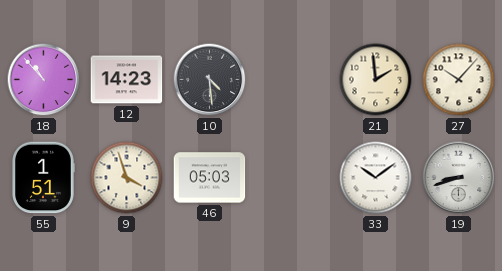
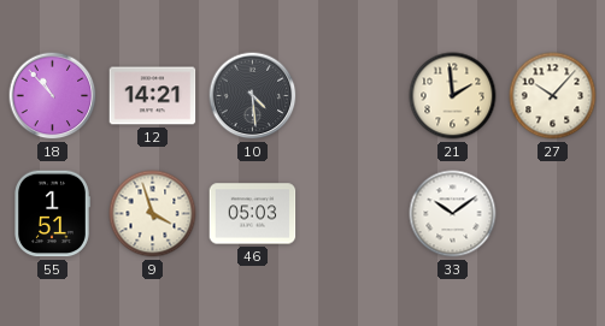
12: 14:23 -> 14:21 (153, 96)
19: 8:42 -> none (459, 178)
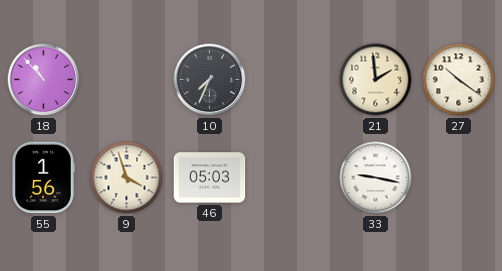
12: 14:21 -> none (153, 96)
10: 4:29 -> 7:34 (210, 80)
27: 10:07 -> 10:21 (459, 80)
55: 1:51 -> 1:56 (43, 178)
33: 10:09 -> 9:17 (376, 178)
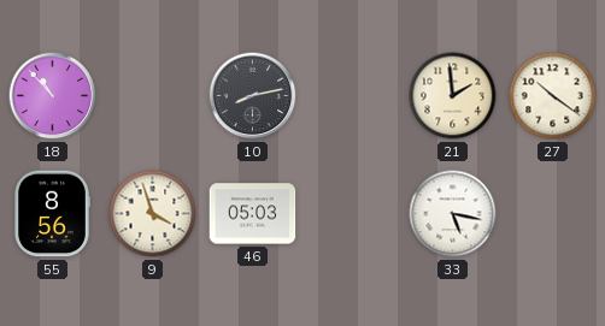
10: 7:34 -> 8:13 (253, 96)
55: 1:56 -> 8:56 (52, 214)
33: 9:17 -> 5:17 (453, 214)
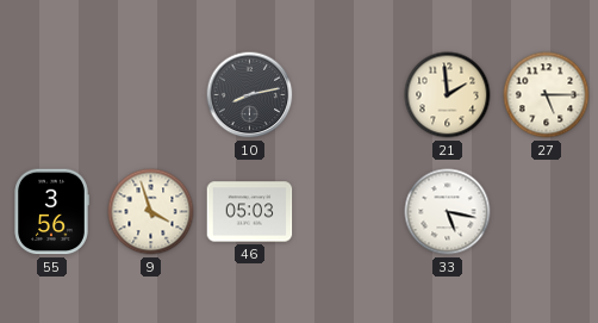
18: 10:53 -> none (53, 96)
27: 10:21 -> 5:15 (547, 95)
55: 8:56 -> 3:56 (51, 212)
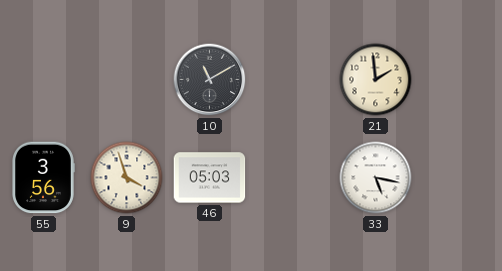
10: 8:13 -> 11:10 (210, 80)
27: 5:15 -> none (547, 95)
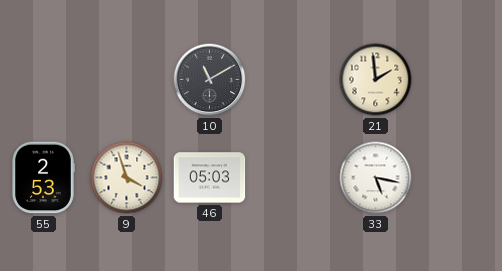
55: 3:56 -> 2:53 (43, 178)
